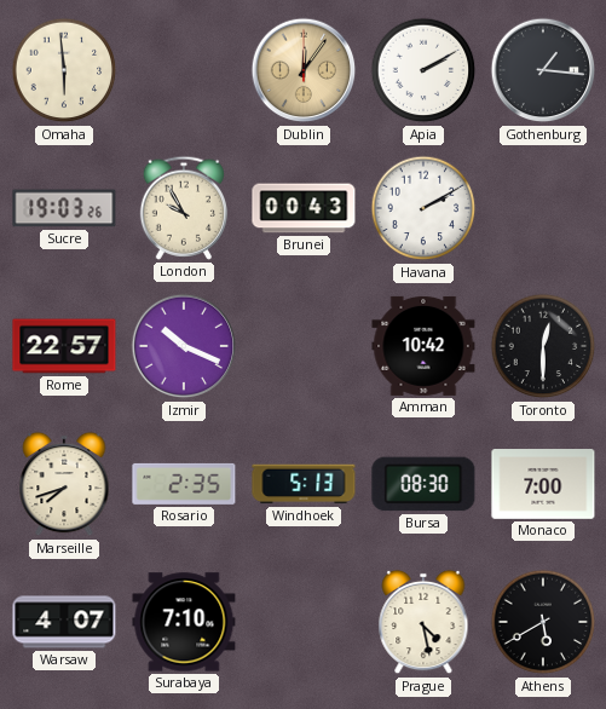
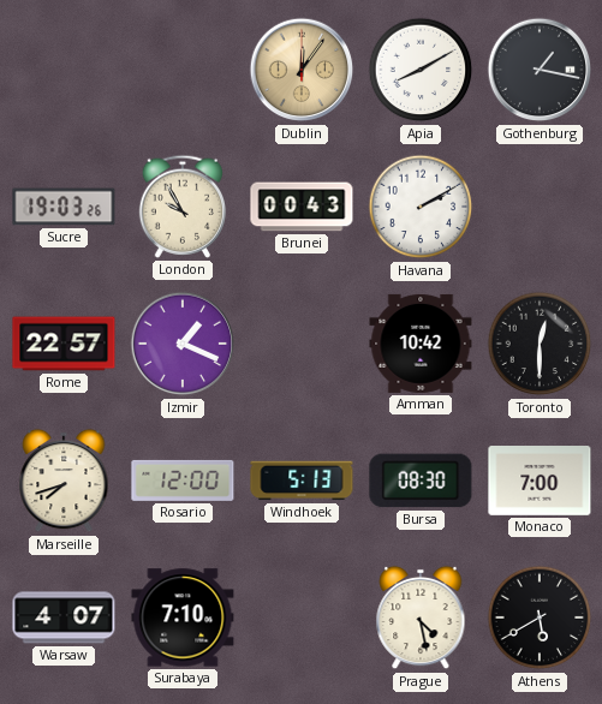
Omaha: 5:59 -> none (64, 70)
Apia: 2:10 -> 8:10 (421, 70)
Gothenburg: 1:16 -> 1:17 (540, 70)
Izmir: 10:19 -> 1:19 (183, 344)
Rosario: 2:35 -> 12:00 (183, 481)
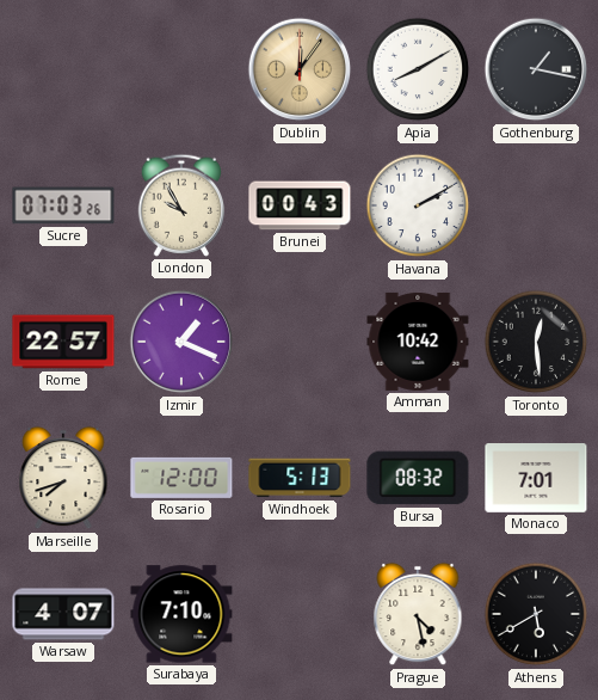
Sucre: 19:03 -> 07:03 (63, 205)
Toronto: 12:30 -> 12:29 (536, 342)
Bursa: 08:30 -> 08:32 (418, 478)
Monaco: 7:00 -> 7:01 (536, 479)
